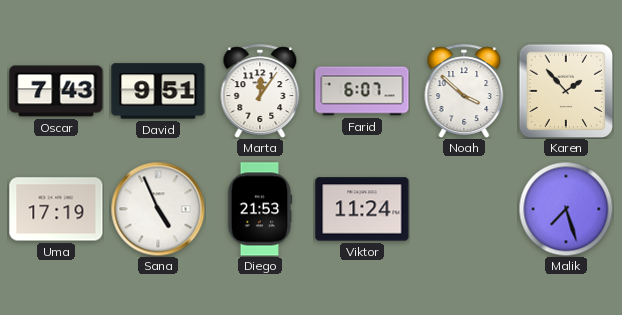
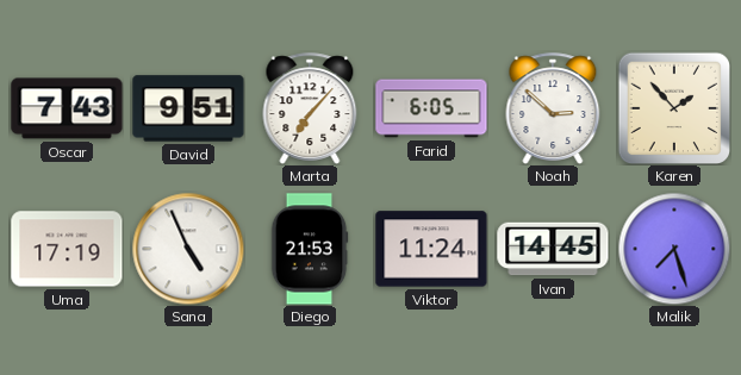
Marta: 12:06 -> 7:07 (310, 108)
Farid: 6:07 -> 6:05 (431, 108)
Noah: 3:52 -> 2:52 (553, 108)
Ivan: none -> 14:45 (553, 249)
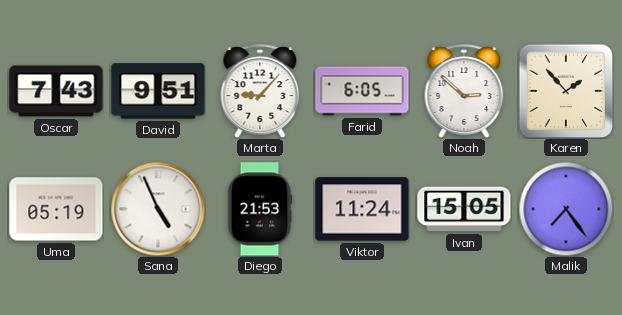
Marta: 7:07 -> 9:07 (260, 91)
Uma: 17:19 -> 05:19 (56, 209)
Ivan: 14:45 -> 15:05 (464, 209)
Malik: 7:27 -> 7:24 (566, 209)
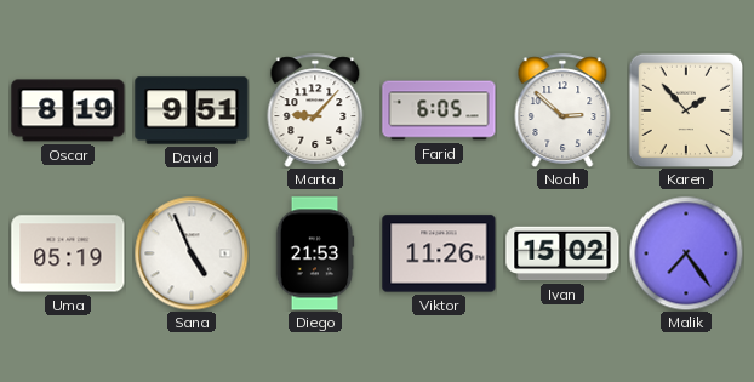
Oscar: 7:43 -> 8:19 (68, 110)
Viktor: 11:24 -> 11:26 (439, 253)
Ivan: 15:05 -> 15:02 (562, 253)
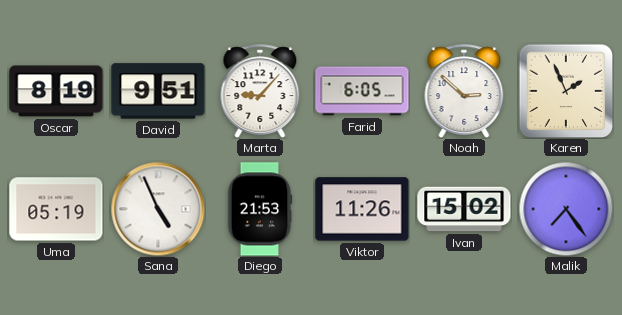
Karen: 1:53 -> 1:56 (566, 91)
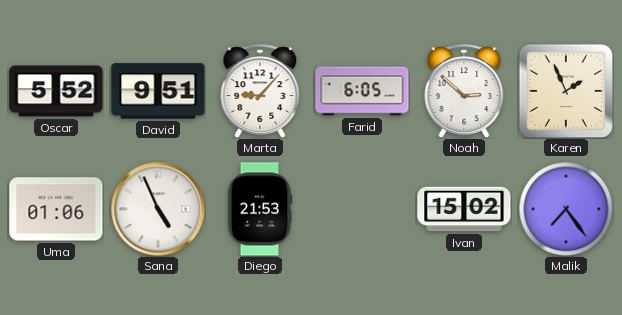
Oscar: 8:19 -> 5:52 (56, 91)
Uma: 05:19 -> 01:06 (56, 209)
Viktor: 11:26 -> none (362, 209)
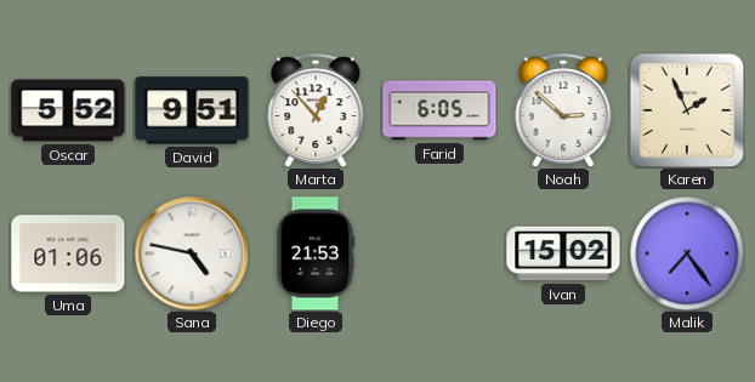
Marta: 9:07 -> 12:53 (316, 110)
Sana: 4:56 -> 4:47 (192, 253)
